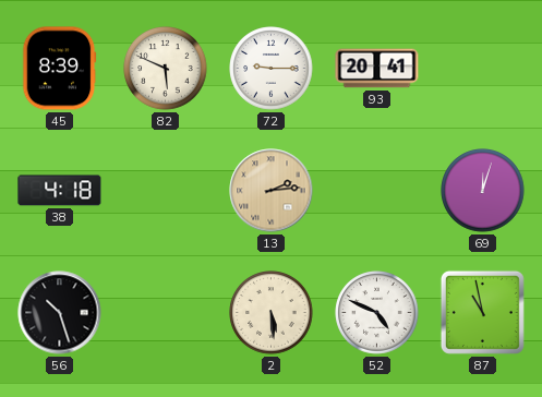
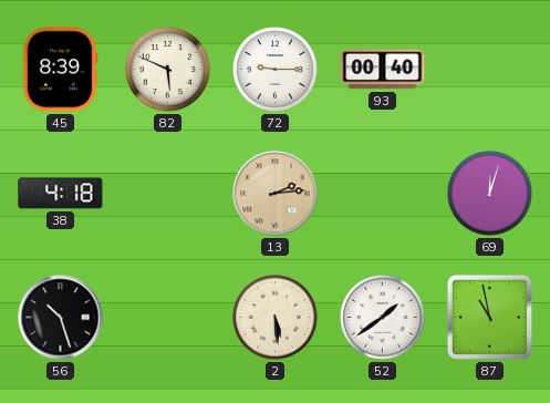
93: 20:41 -> 00:40 (383, 70)
52: 4:49 -> 1:39 (383, 318)
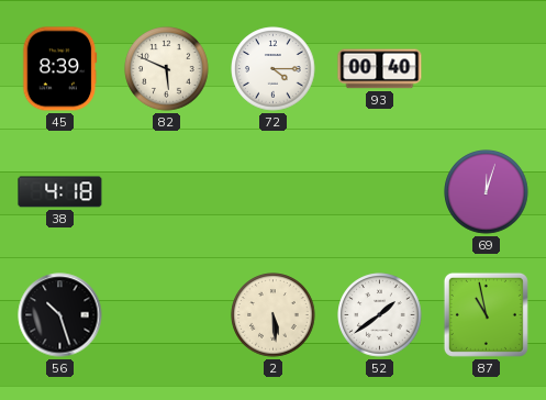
72: 9:15 -> 4:15 (274, 69)
13: 2:14 -> none (276, 194)
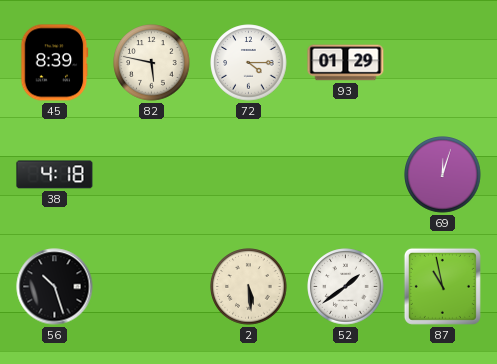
82: 5:49 -> 5:47 (152, 63)
93: 00:40 -> 01:29 (346, 63)
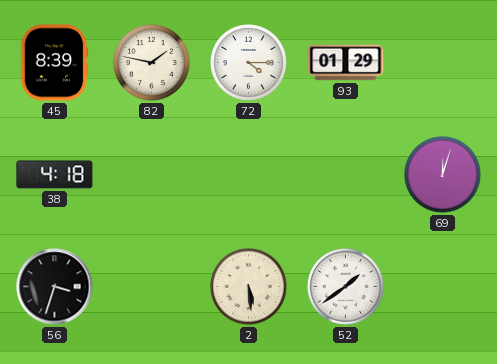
82: 5:47 -> 1:47 (152, 63)
56: 10:27 -> 3:33 (55, 287)
87: 10:58 -> none (442, 286)
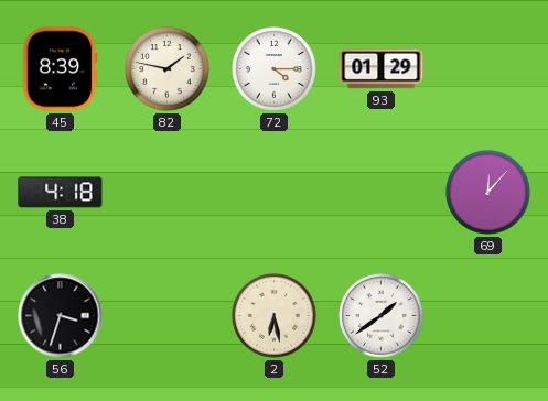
69: 12:03 -> 12:07 (488, 193)
2: 5:29 -> 6:28 (275, 316)
